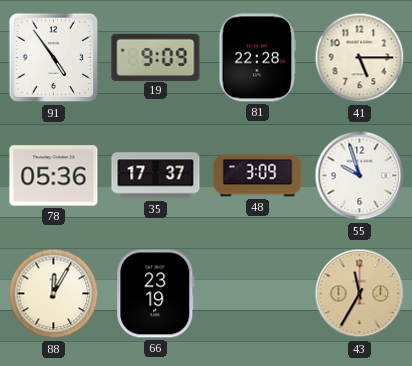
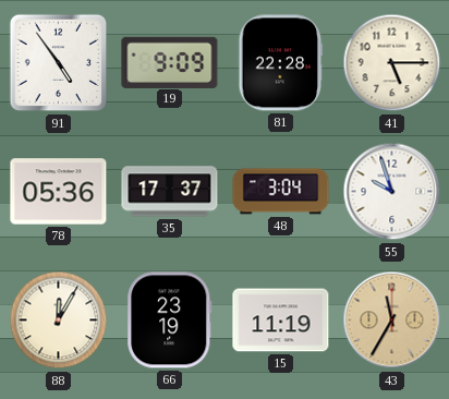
48: 3:09 -> 3:04 (281, 192)
15: none -> 11:19 (281, 321)
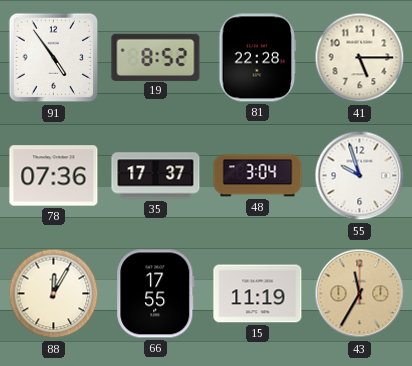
19: 9:09 -> 8:52 (156, 57)
78: 05:36 -> 07:36 (54, 176)
66: 23:19 -> 17:55 (156, 294)
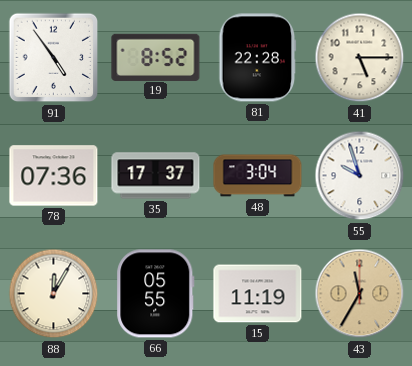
66: 17:55 -> 05:55 (156, 294)
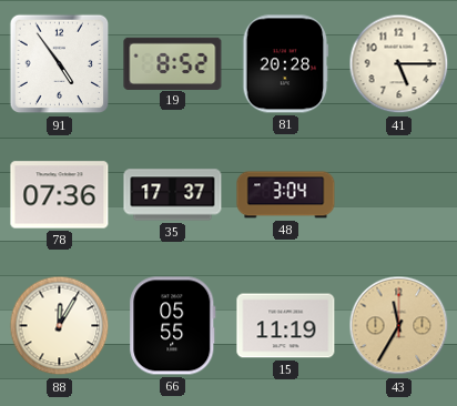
81: 22:28 -> 20:28 (286, 64)
55: 9:57 -> none (360, 176)
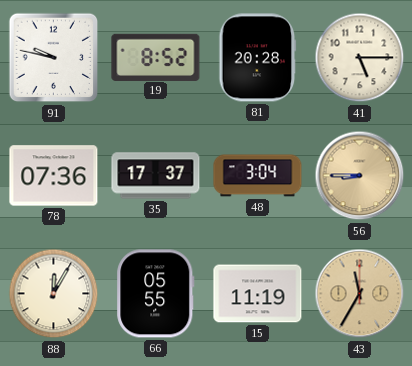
91: 4:54 -> 9:47 (54, 58)
56: none -> 8:45 (360, 176)
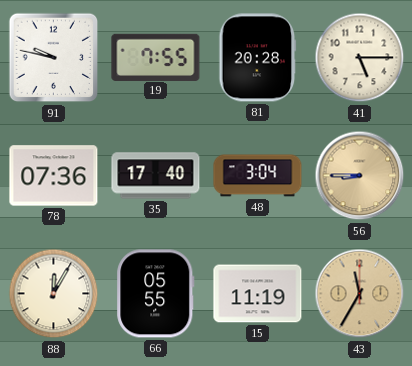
19: 8:52 -> 7:55 (156, 57)
35: 17:37 -> 17:40 (156, 176)
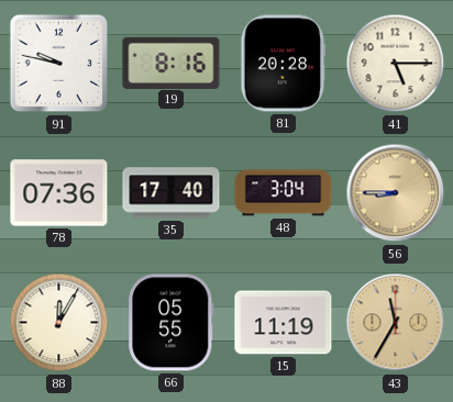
19: 7:55 -> 8:16 (172, 63)
